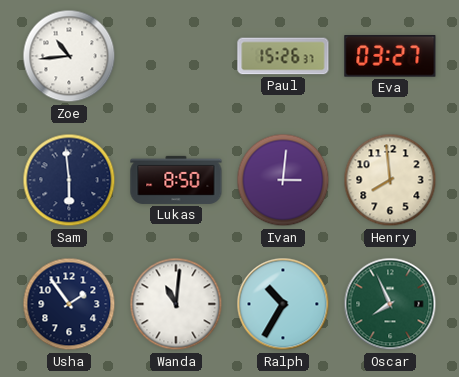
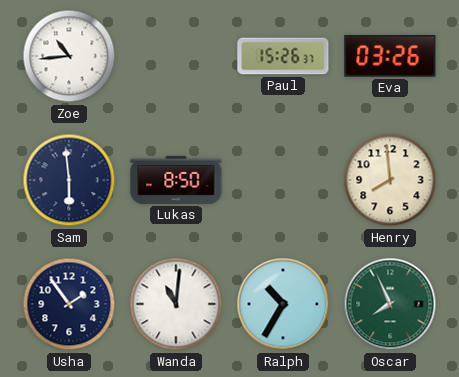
Eva: 03:27 -> 03:26 (390, 57)
Ivan: 3:01 -> none (283, 180)
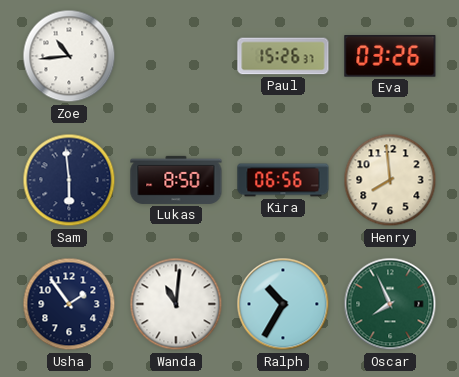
Kira: none -> 06:56 (283, 180)
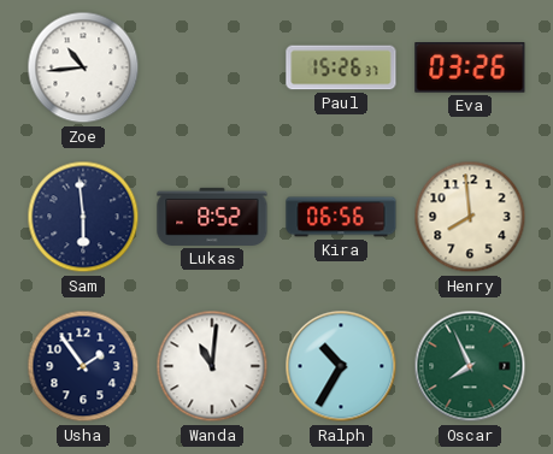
Lukas: 8:50 -> 8:52 (212, 217)
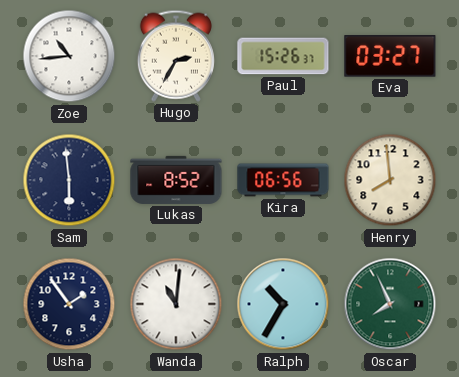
Hugo: none -> 2:35 (176, 56)
Eva: 03:26 -> 03:27 (390, 57)
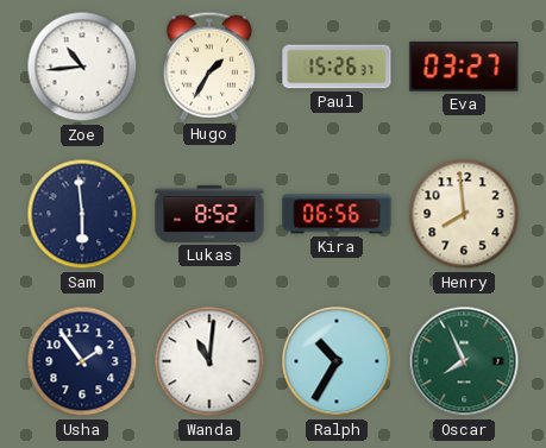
Hugo: 2:35 -> 1:35 (209, 67)
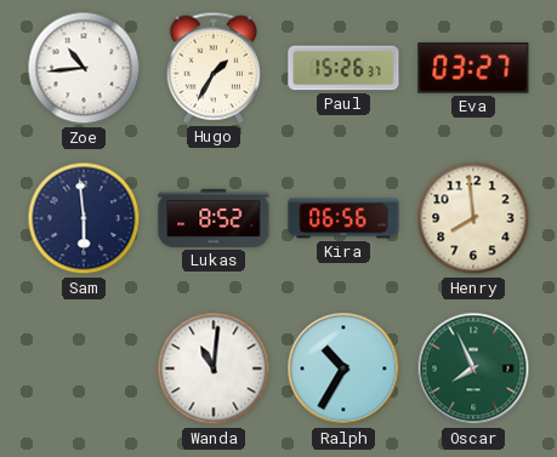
Usha: 1:54 -> none (82, 361)
